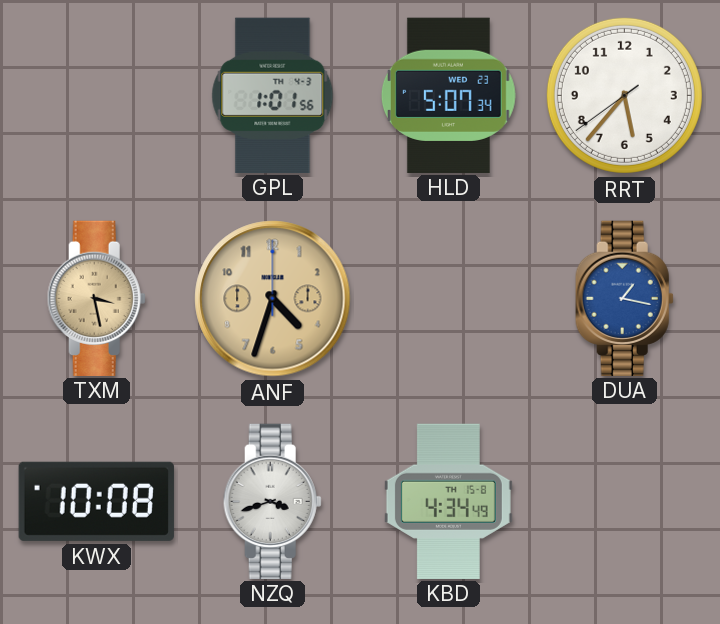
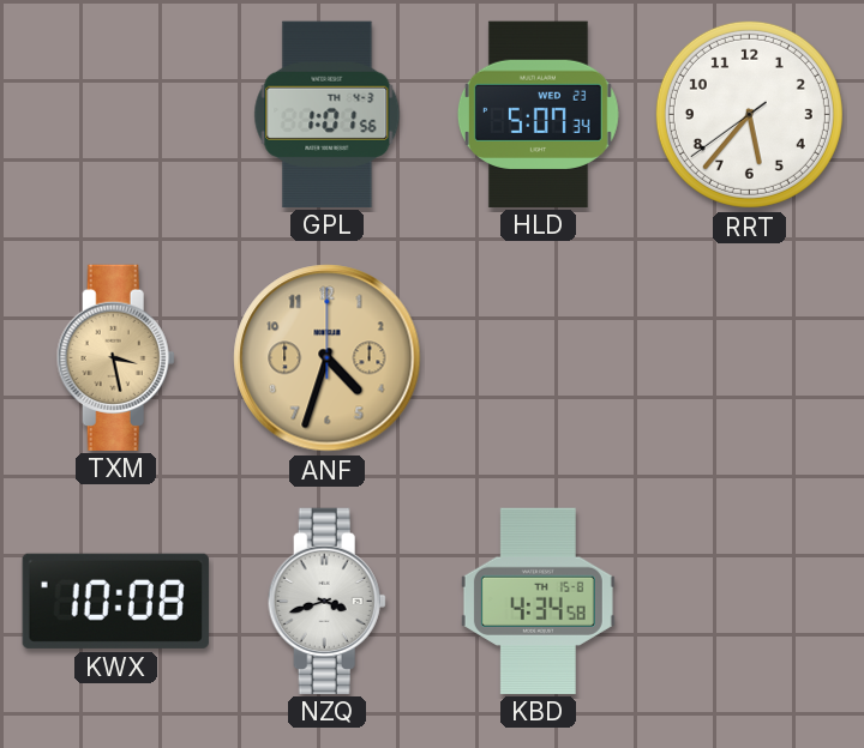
DUA: 1:17 -> none (624, 298)
KBD: 4:34:49 -> 4:34:58 (538, 601)
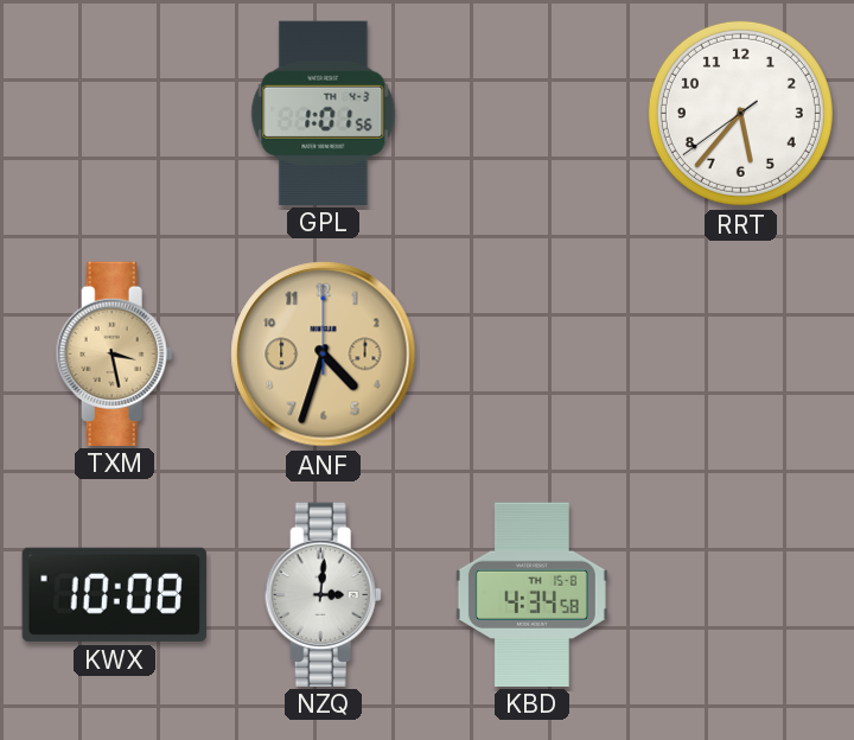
HLD: 5:07 -> none (538, 114)
NZQ: 3:42 -> 3:01 (323, 594)
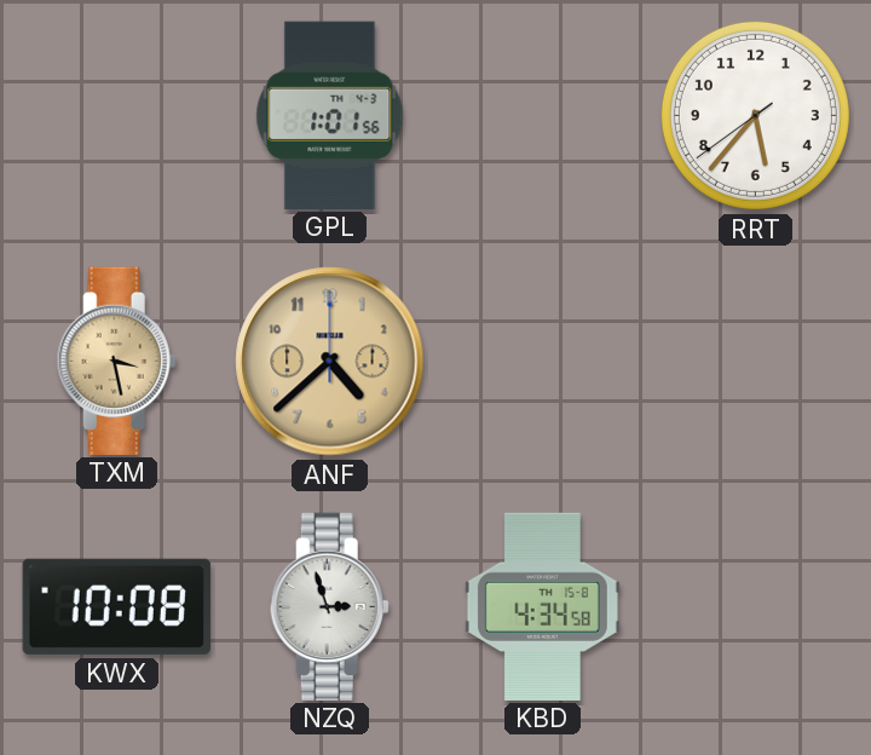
ANF: 4:33 -> 4:38 (330, 362)
NZQ: 3:01 -> 2:57 (329, 606)
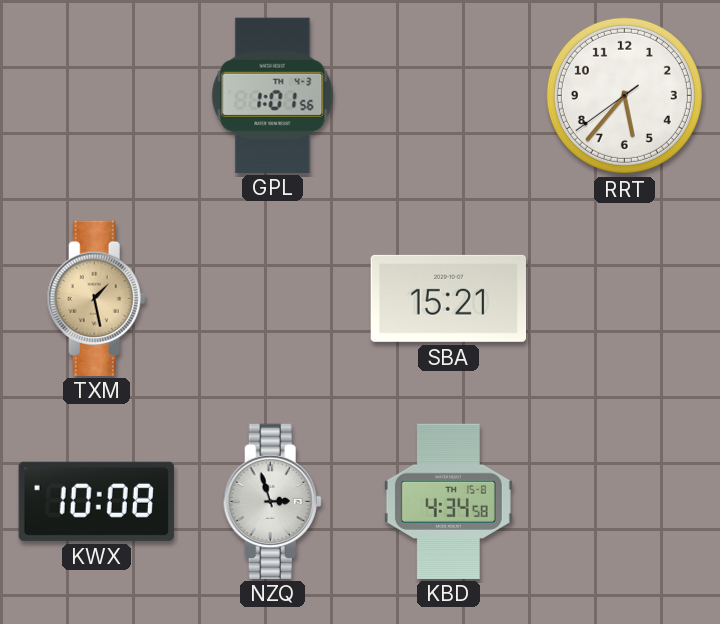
TXM: 3:28 -> 1:28 (96, 298)
ANF: 4:38 -> none (330, 362)
SBA: none -> 15:21 (448, 298)
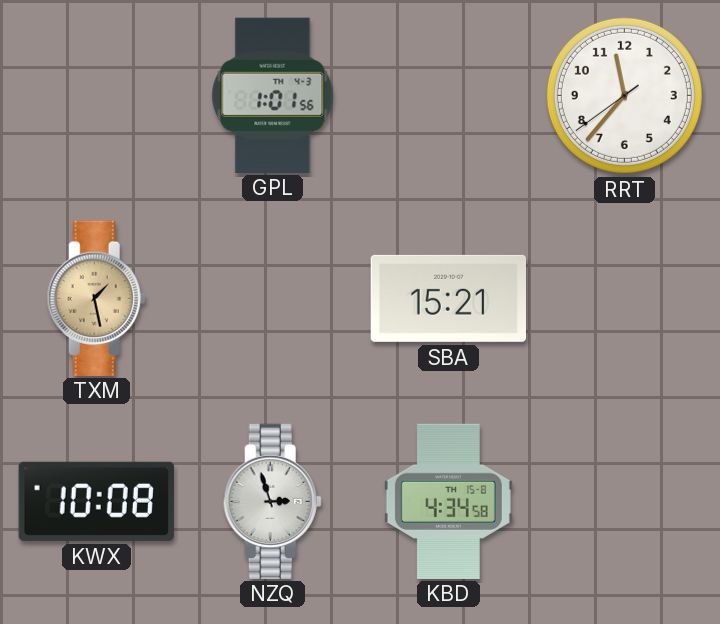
RRT: 5:36 -> 11:36 (624, 95)
